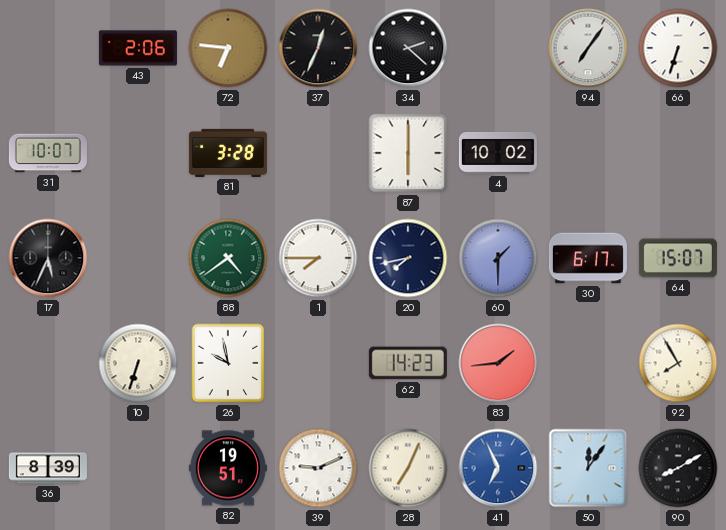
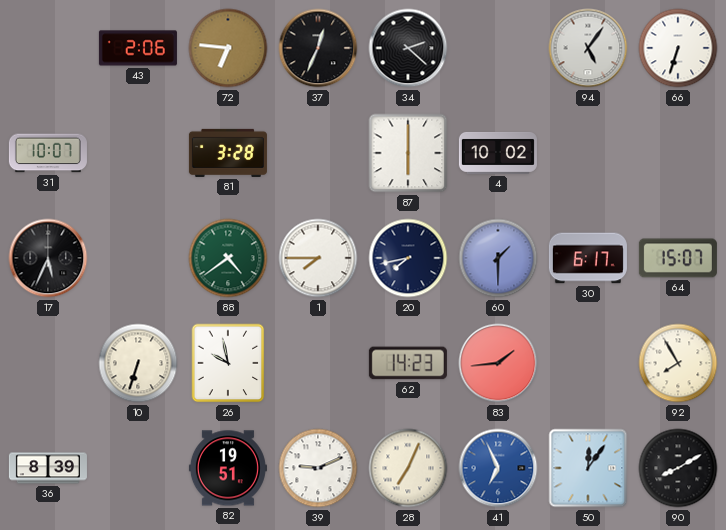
94: 7:06 -> 5:06 (588, 48)
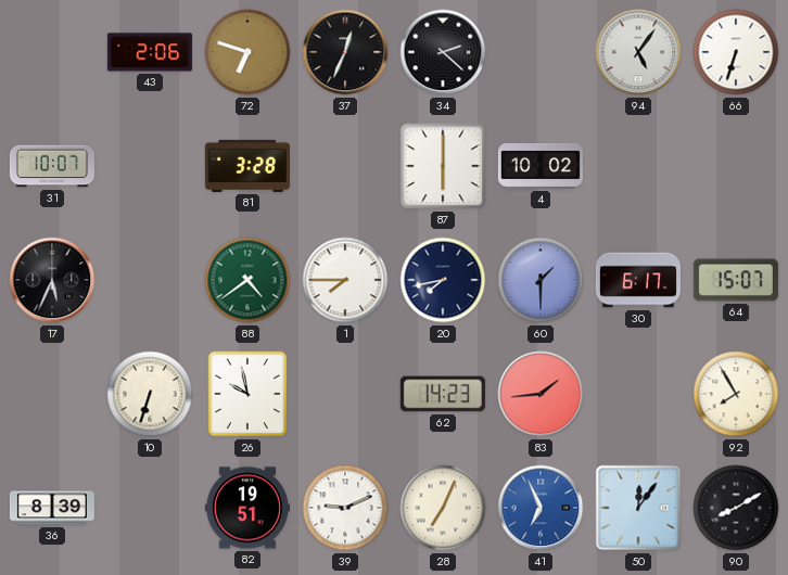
72: 6:46 -> 6:48 (247, 52)
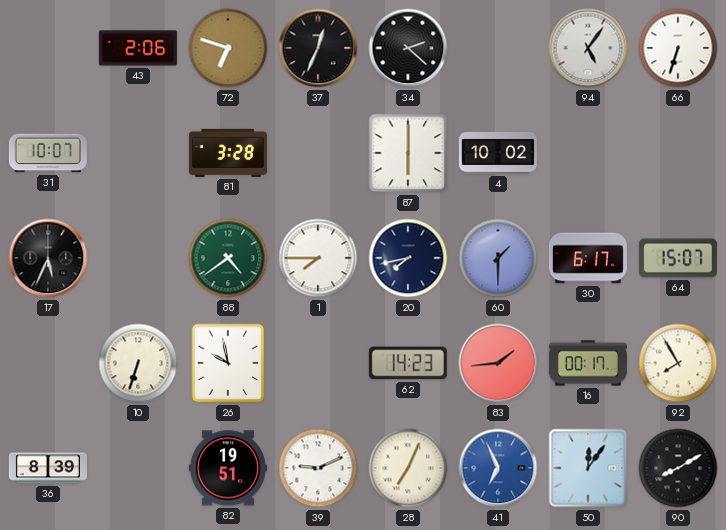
16: none -> 00:17 (588, 363)
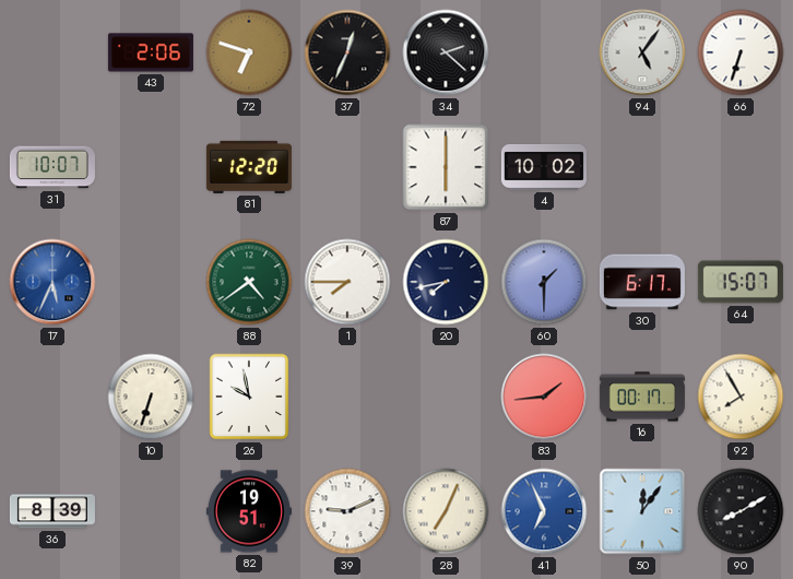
81: 3:28 -> 12:20 (249, 167)
17 dial: black -> blue (52, 282)
62: 14:23 -> none (408, 363)
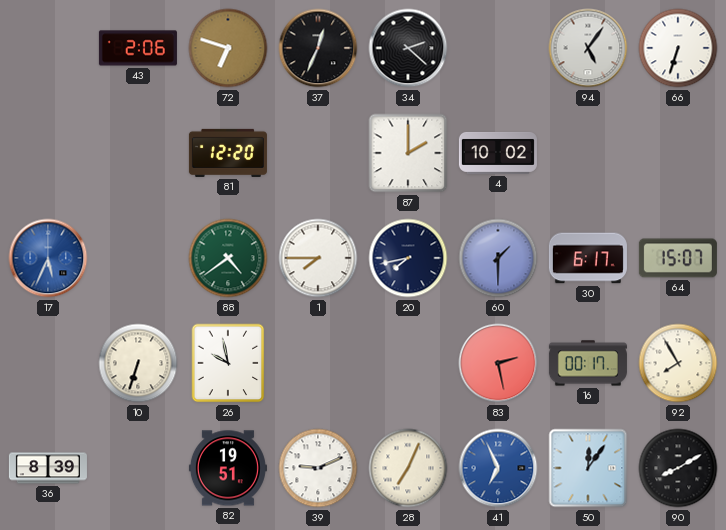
31: 10:07 -> none (52, 167)
87: 6:00 -> 2:00 (408, 153)
83: 1:44 -> 2:28 (498, 363)
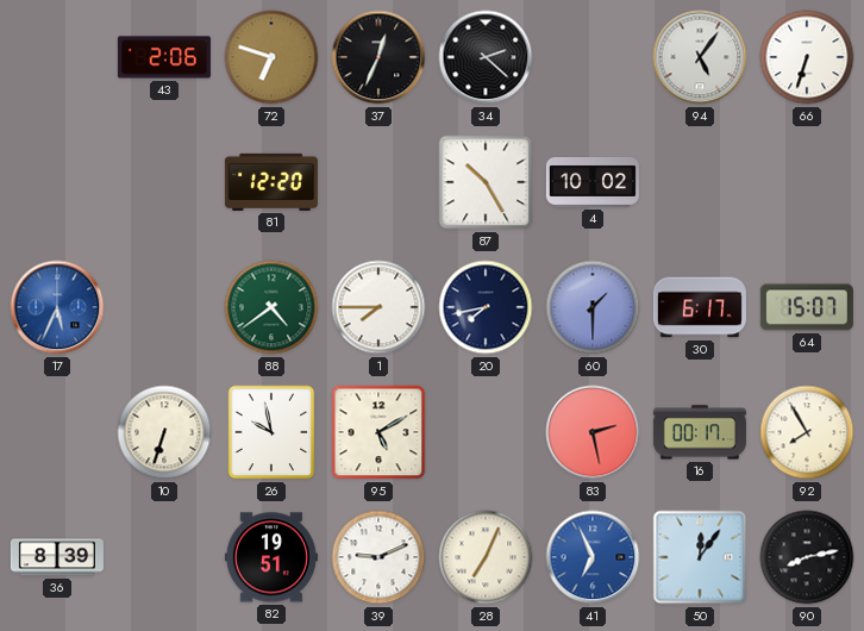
87: 2:00 -> 10:25 (486, 182)
95: none -> 5:10 (378, 432)
90: 8:10 -> 8:13 (807, 557)
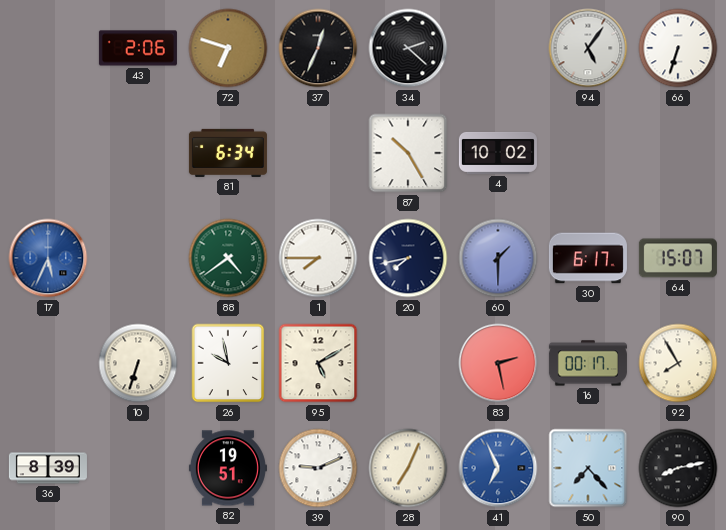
81: 12:20 -> 6:34 (228, 153)
50: 12:06 -> 7:23 (588, 468)
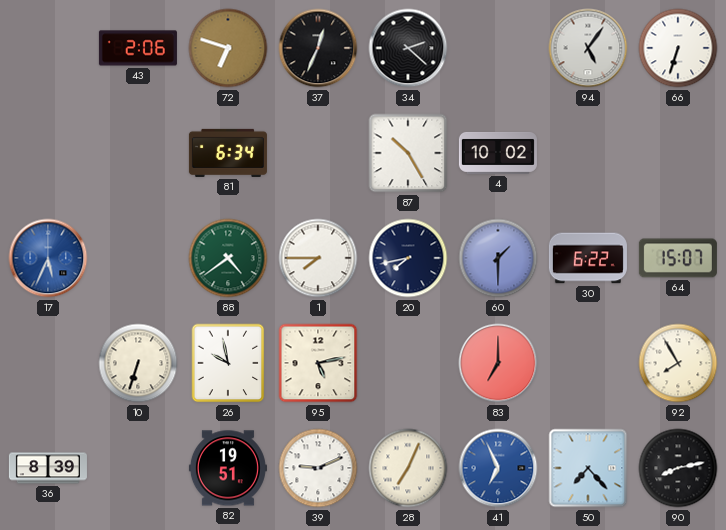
30: 6:17 -> 6:22 (588, 258)
95: 5:10 -> 5:13 (318, 363)
83: 2:28 -> 7:00 (498, 363)
16: 00:17 -> none (588, 363)
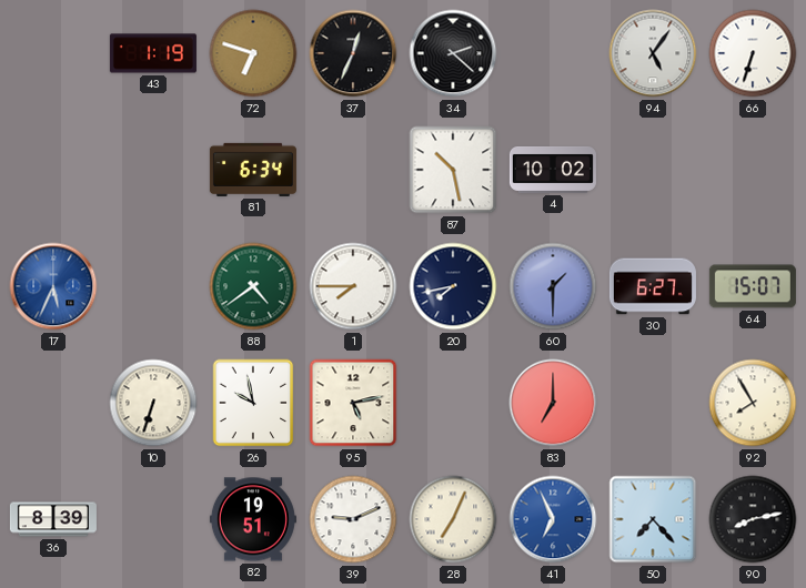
43: 2:06 -> 1:19 (153, 53)
87: 10:25 -> 10:28 (453, 170)
30: 6:22 -> 6:27 (653, 286)
